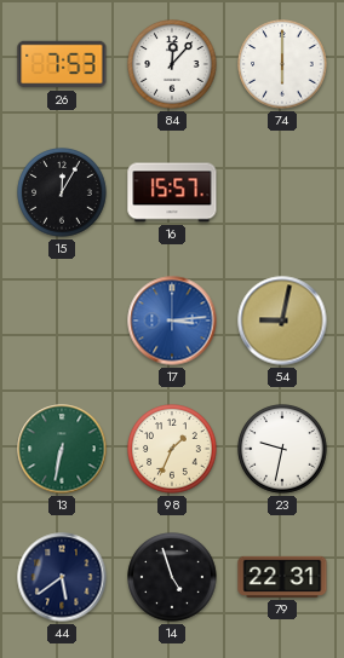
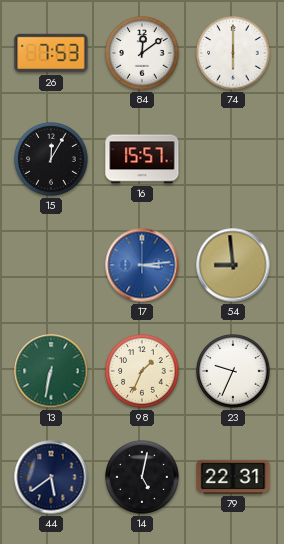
84: 12:07 -> 12:09 (142, 53)
54: 9:02 -> 8:59 (233, 265)
23: 9:32 -> 9:34 (233, 371)
14: 4:57 -> 5:02 (142, 477)
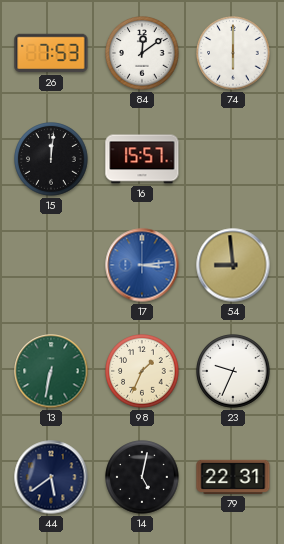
15: 12:05 -> 12:01 (51, 159)
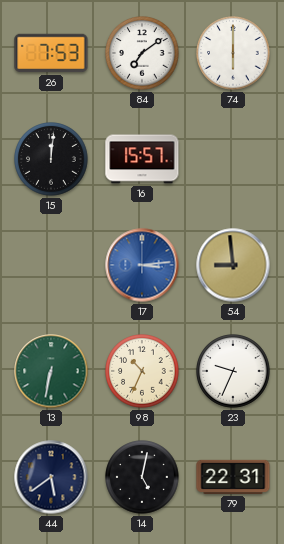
84: 12:09 -> 7:09 (142, 53)
98: 1:34 -> 10:34 (142, 371)
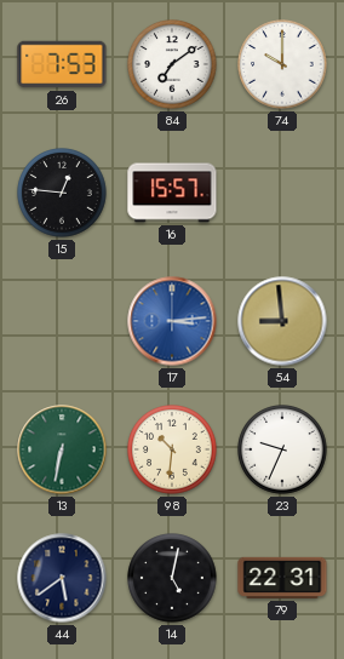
74: 6:00 -> 10:00 (282, 64)
15: 12:01 -> 12:46 (62, 193)
98: 10:34 -> 10:31 (172, 449)
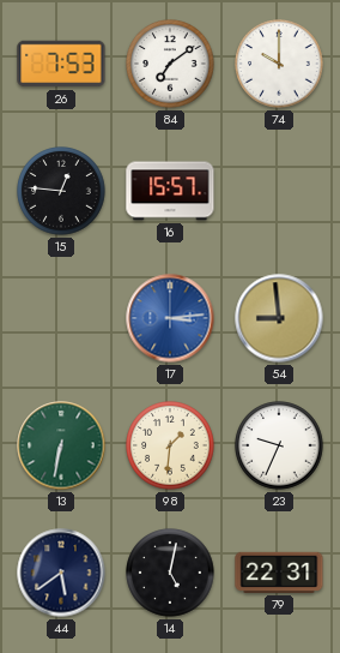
98: 10:31 -> 1:31 (170, 445)
